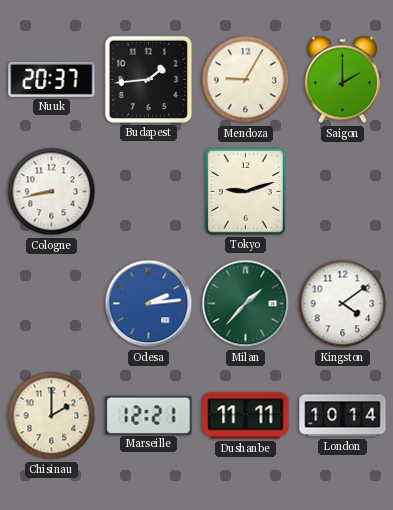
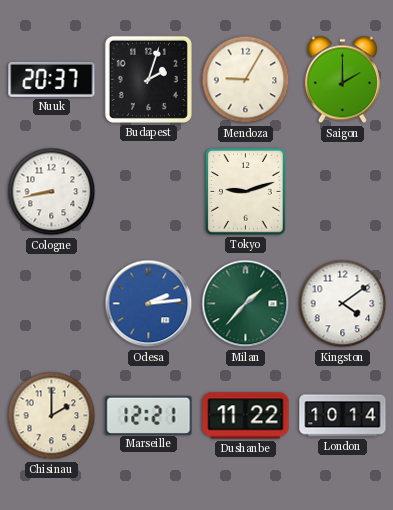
Budapest: 1:44 -> 2:03 (148, 79)
Dushanbe: 11:11 -> 11:22 (246, 416)
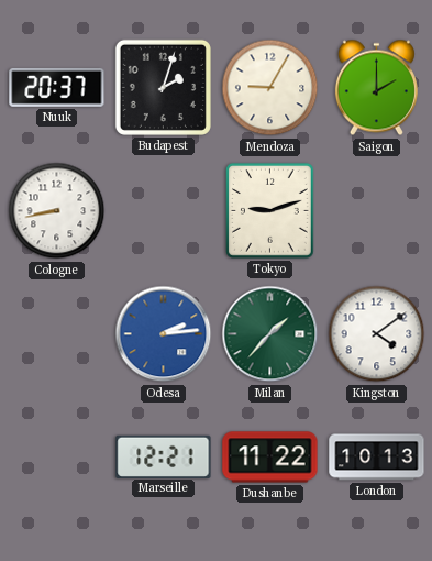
Chisinau: 2:00 -> none (52, 416)
London: 10:14 -> 10:13 (377, 458)
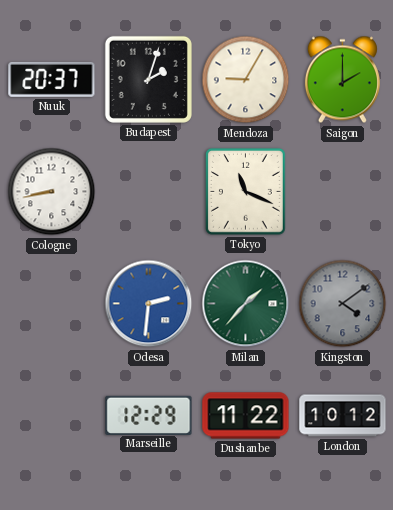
Tokyo: 9:12 -> 11:19 (245, 192)
Odesa: 2:14 -> 2:31 (149, 304)
Kingston dial: white -> grey (343, 304)
Marseille: 12:21 -> 12:29 (149, 415)
London: 10:13 -> 10:12 (343, 416)
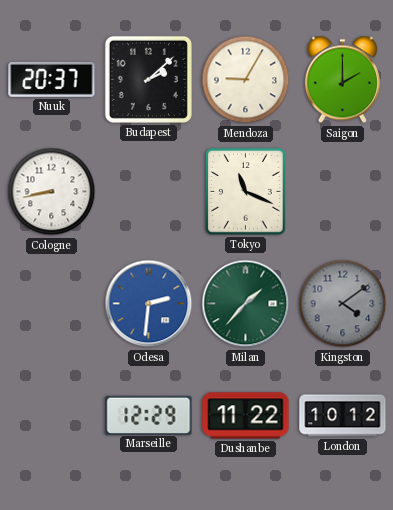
Budapest: 2:03 -> 2:08 (148, 79)
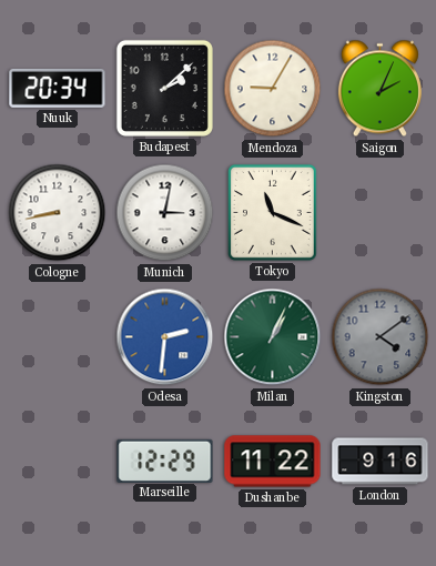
Nuuk: 20:37 -> 20:34 (58, 88)
Saigon: 2:00 -> 2:04 (379, 89)
Munich: none -> 3:02 (165, 213)
Milan: 1:37 -> 1:04 (273, 337)
London: 10:12 -> 9:16 (381, 462)
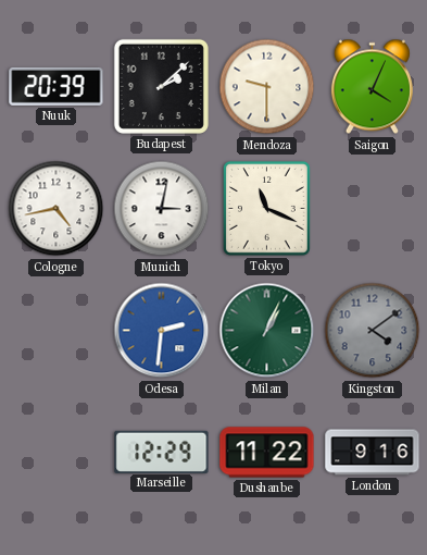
Nuuk: 20:34 -> 20:39 (56, 86)
Mendoza: 9:05 -> 9:30 (267, 87)
Saigon: 2:04 -> 4:04 (372, 87)
Cologne: 8:43 -> 4:43 (56, 209)
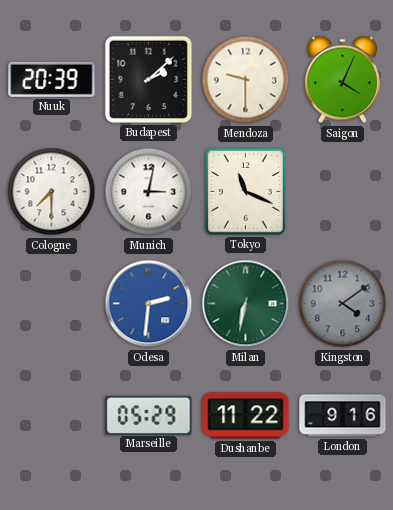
Cologne: 4:43 -> 7:30 (52, 192)
Milan: 1:04 -> 6:32 (246, 304)
Marseille: 12:29 -> 05:29 (149, 415)
